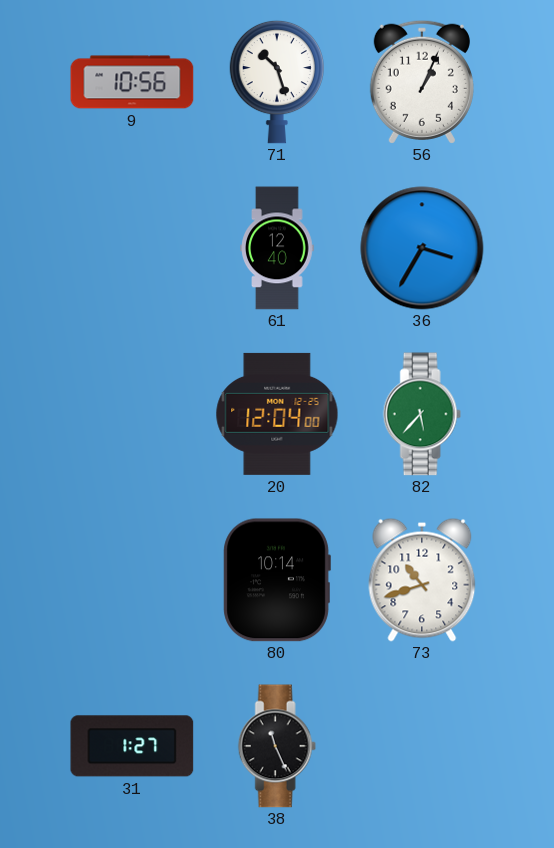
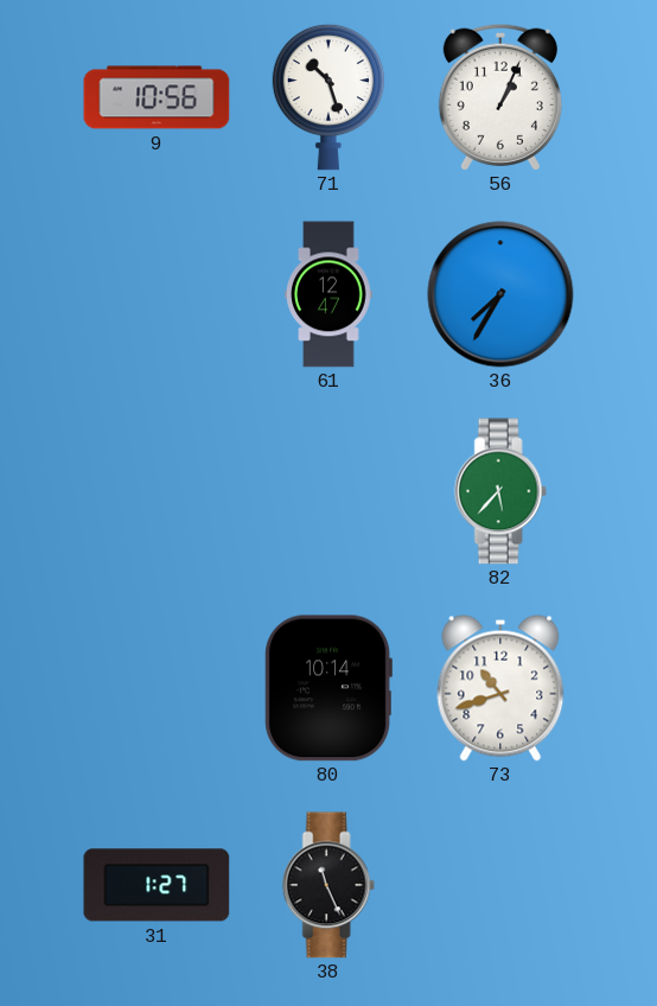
61: 12:40 -> 12:47 (328, 294)
36: 3:35 -> 7:35 (500, 294)
20: 12:04 -> none (277, 414)
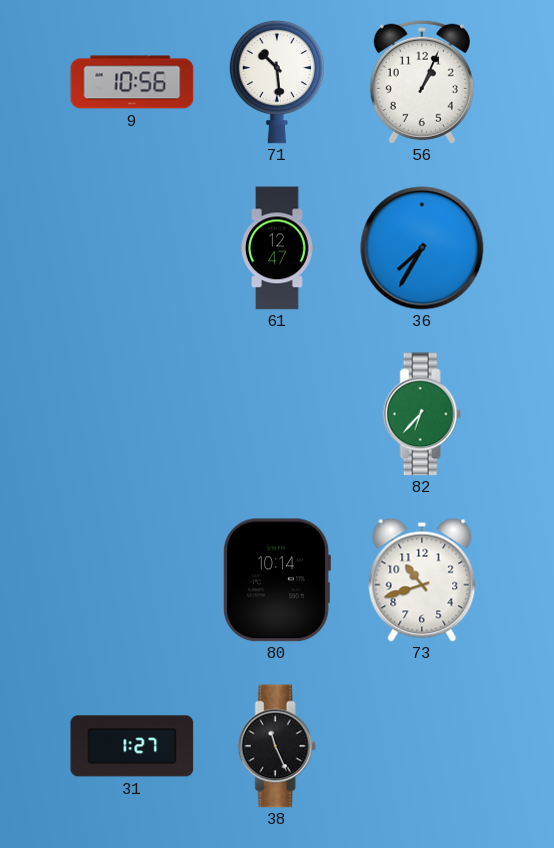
71: 10:27 -> 10:29 (276, 82)
82: 5:37 -> 6:37 (422, 414)
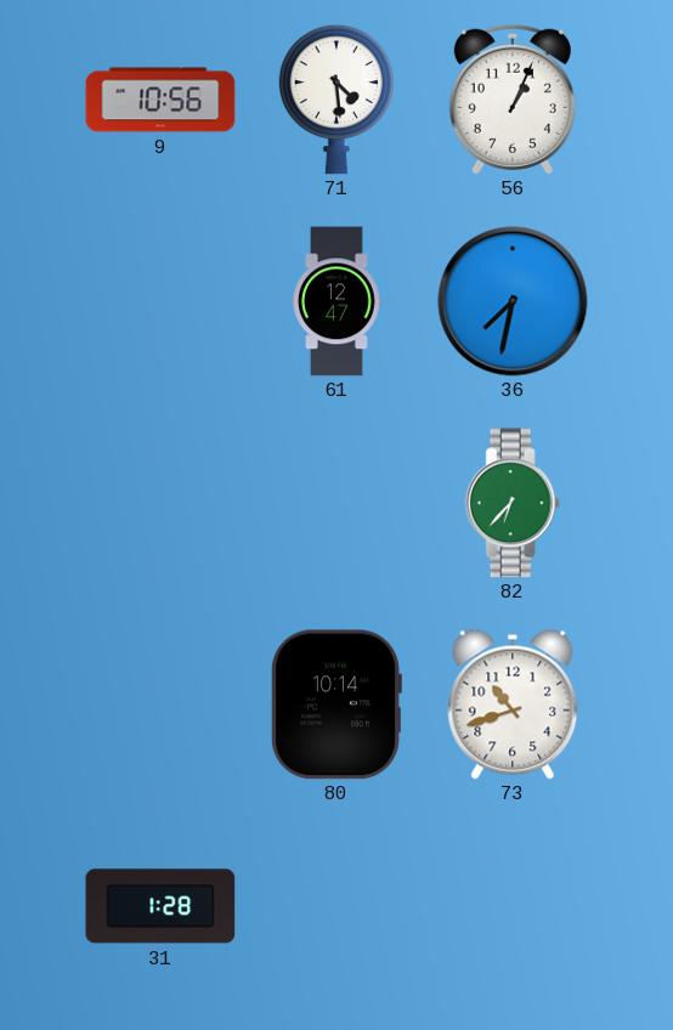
71: 10:29 -> 4:29 (335, 100)
36: 7:35 -> 7:32 (513, 301)
31: 1:27 -> 1:28 (160, 906)
38: 11:26 -> none (277, 746)
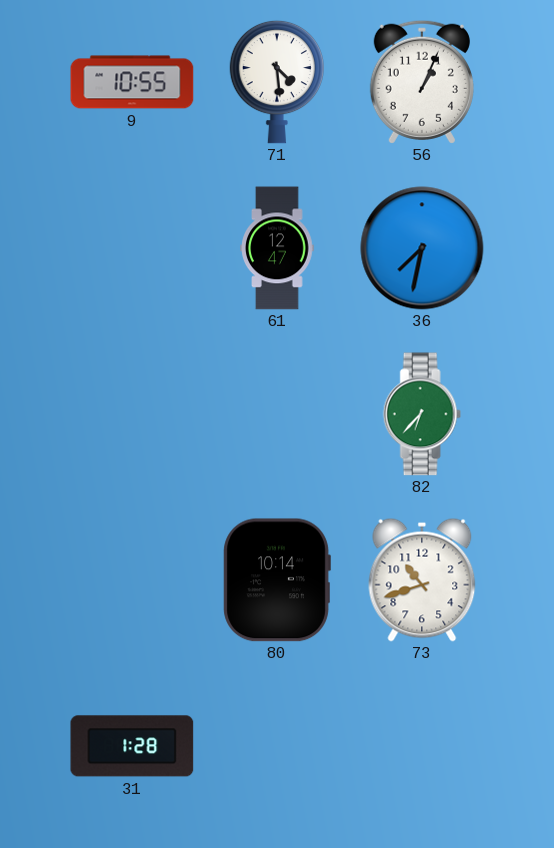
9: 10:56 -> 10:55 (132, 82)
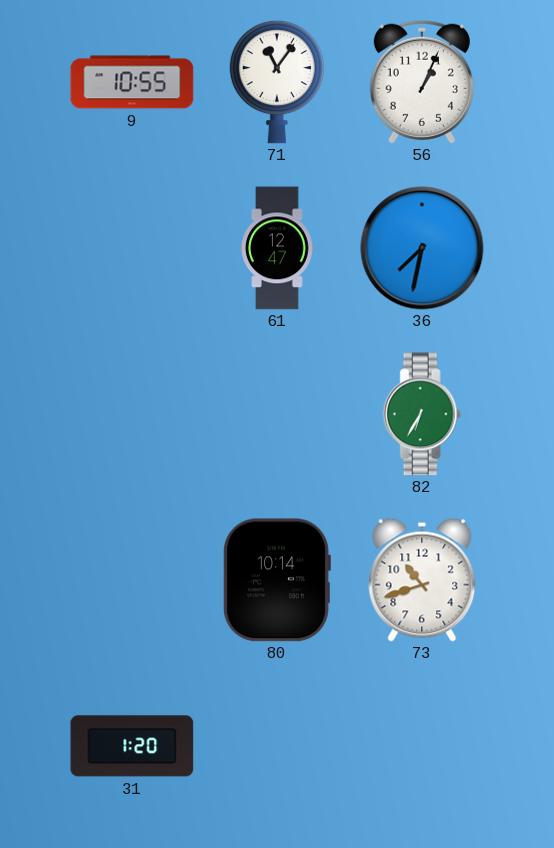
71: 4:29 -> 11:06 (276, 82)
82: 6:37 -> 6:35 (422, 414)
31: 1:28 -> 1:20 (132, 746)
